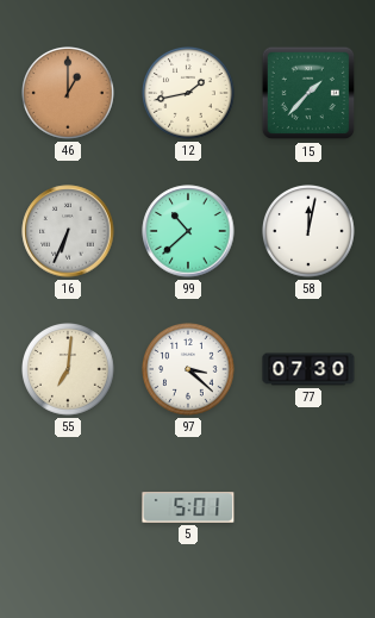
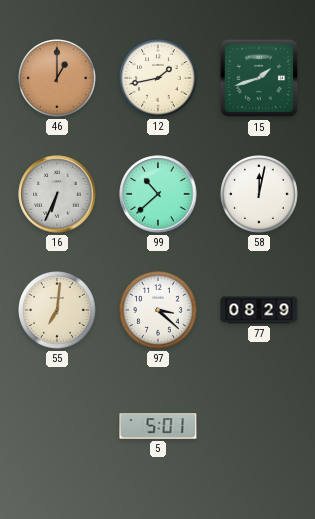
15: 1:37 -> 1:42 (259, 78)
77: 07:30 -> 08:29 (259, 310)
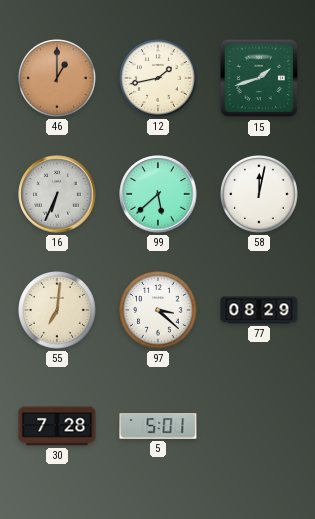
99: 10:38 -> 5:38 (158, 194)
30: none -> 7:28 (57, 426)
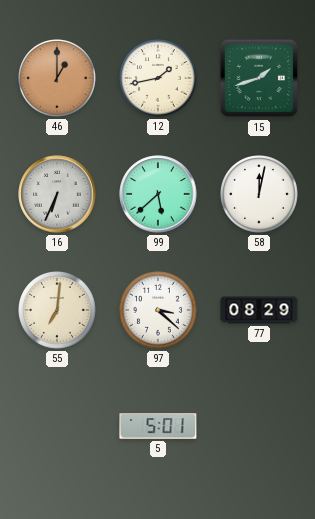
30: 7:28 -> none (57, 426)
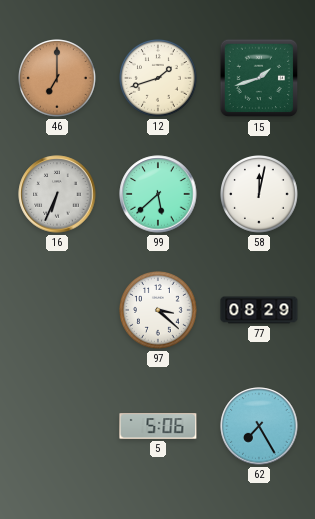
46: 1:00 -> 7:00 (58, 79)
12: 1:43 -> 1:42 (159, 79)
55: 7:01 -> none (58, 311)
5: 5:01 -> 5:06 (158, 426)
62: none -> 7:25 (259, 426)
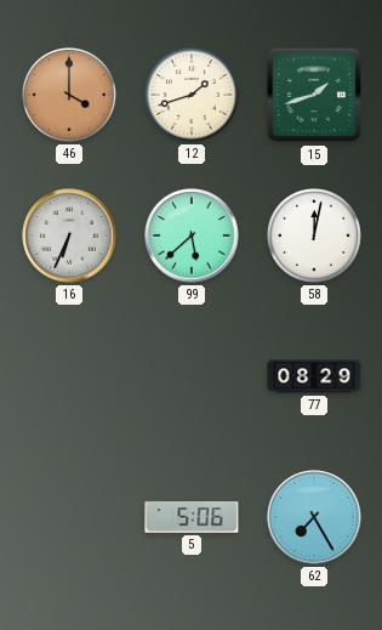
46: 7:00 -> 4:00 (70, 96)
97: 3:22 -> none (159, 311)
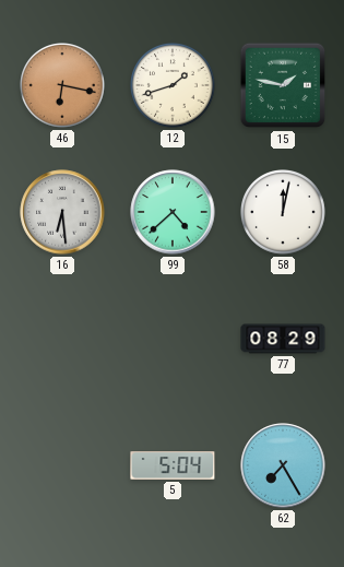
46: 4:00 -> 6:17 (63, 86)
15: 1:42 -> 1:47 (283, 85)
16: 6:34 -> 6:29 (62, 212)
99: 5:38 -> 4:38 (173, 212)
5: 5:06 -> 5:04 (173, 465)
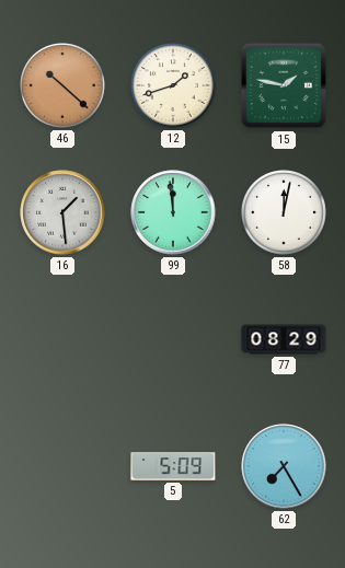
46: 6:17 -> 10:22 (64, 86)
16: 6:29 -> 1:29 (62, 212)
99: 4:38 -> 11:59 (173, 212)
5: 5:04 -> 5:09 (173, 466)
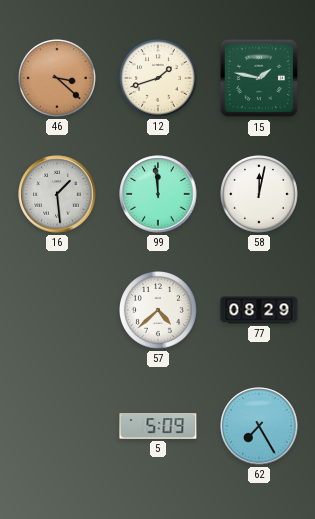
46: 10:22 -> 3:22 (58, 79)
57: none -> 4:38 (159, 311)
